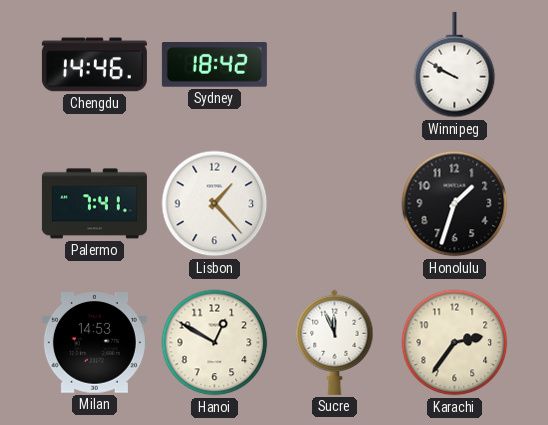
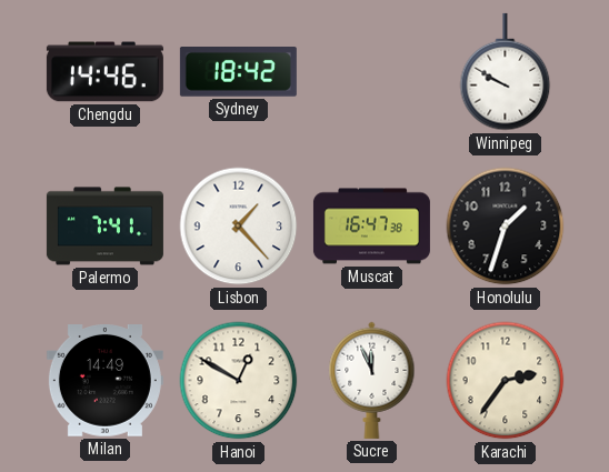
Muscat: none -> 16:47 (371, 227)
Milan: 14:53 -> 14:49 (104, 381)
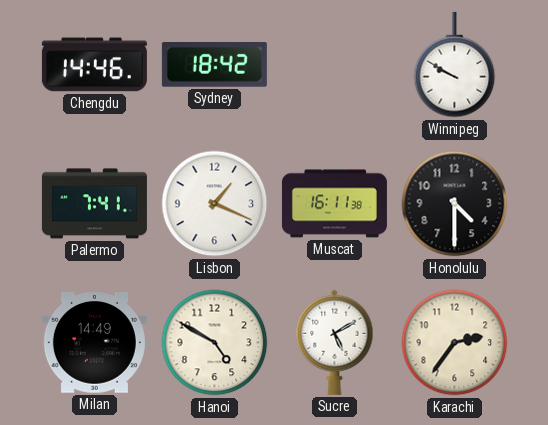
Lisbon: 1:23 -> 1:19 (215, 204)
Muscat: 16:47 -> 16:11 (334, 204)
Honolulu: 1:33 -> 4:30 (455, 204)
Hanoi: 12:50 -> 4:50 (215, 343)
Sucre: 11:56 -> 5:10 (335, 342)
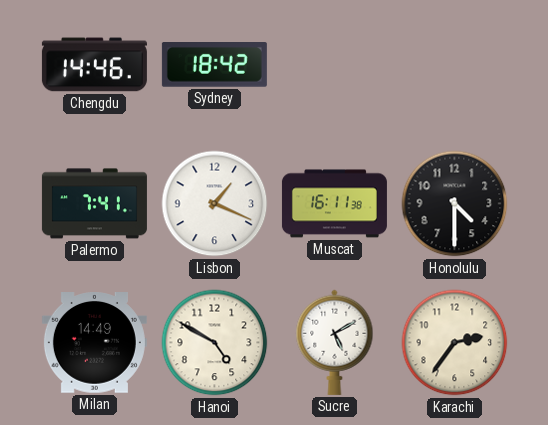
Winnipeg: 9:50 -> none (455, 65)
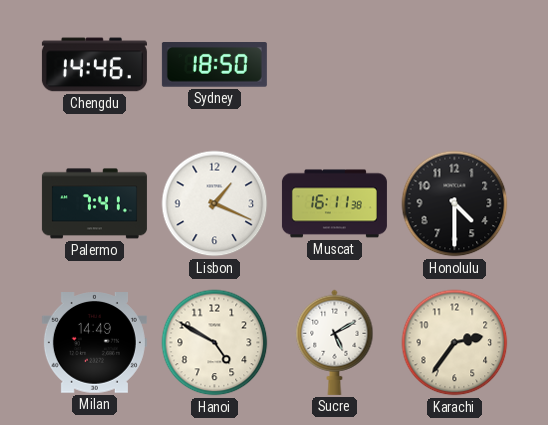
Sydney: 18:42 -> 18:50 (214, 65)
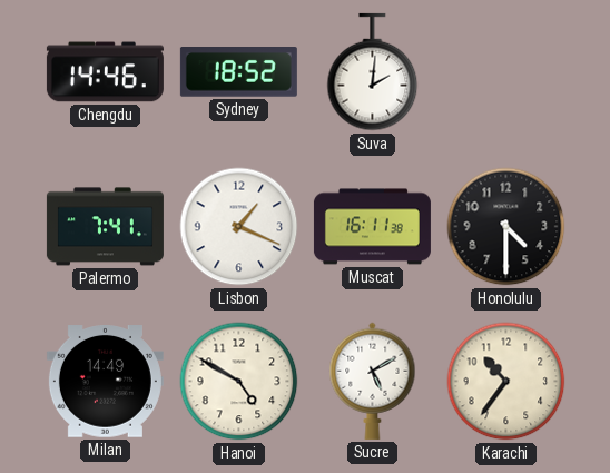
Sydney: 18:50 -> 18:52 (238, 72)
Suva: none -> 2:01 (373, 72)
Karachi: 2:36 -> 10:36 (506, 382)
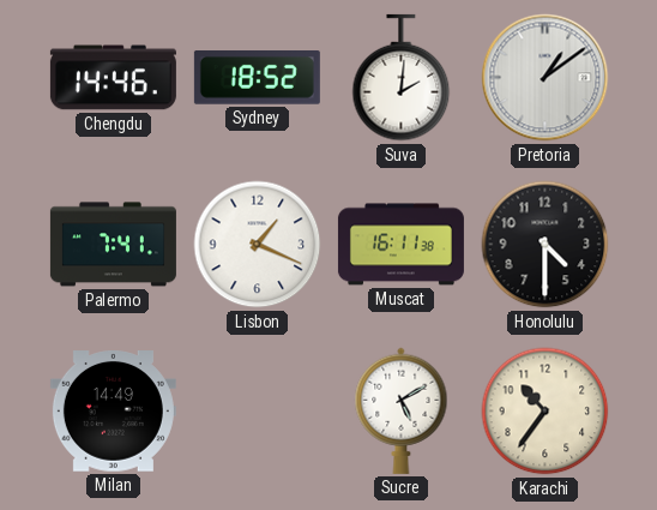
Pretoria: none -> 1:09 (546, 78)
Hanoi: 4:50 -> none (239, 382)
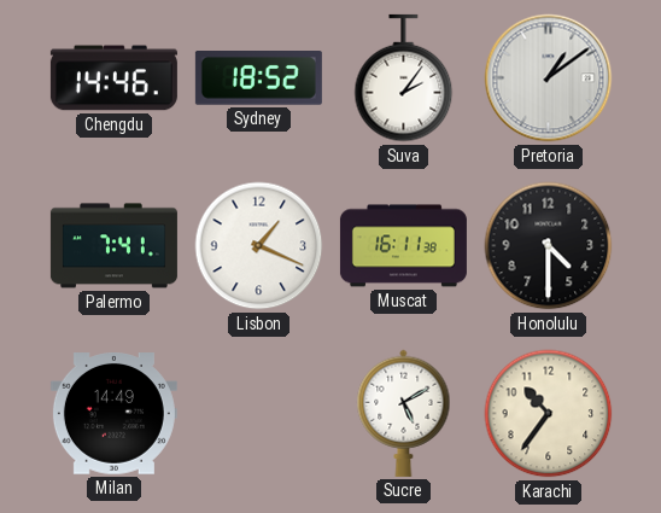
Suva: 2:01 -> 2:06 (404, 78)
